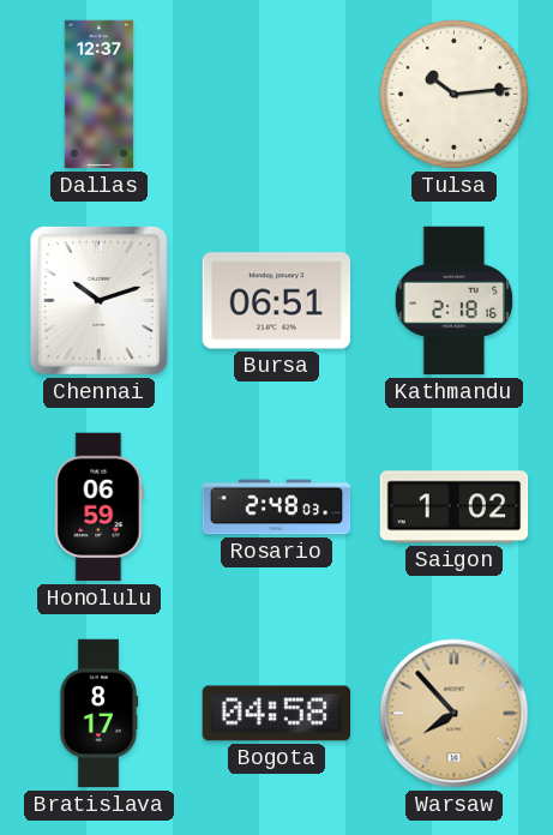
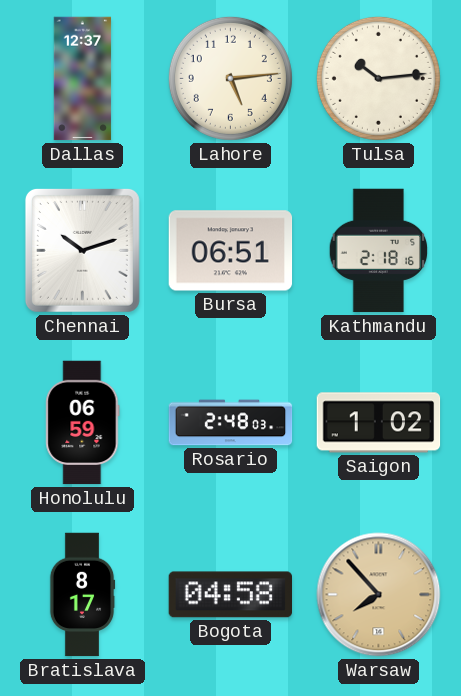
Lahore: none -> 5:14 (230, 78)
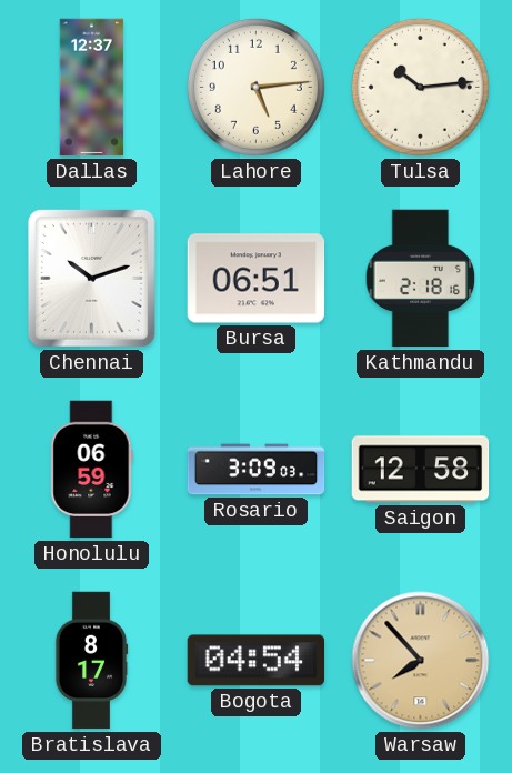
Rosario: 2:48 -> 3:09 (257, 470)
Saigon: 1:02 -> 12:58 (421, 470)
Bogota: 04:58 -> 04:54 (255, 661)
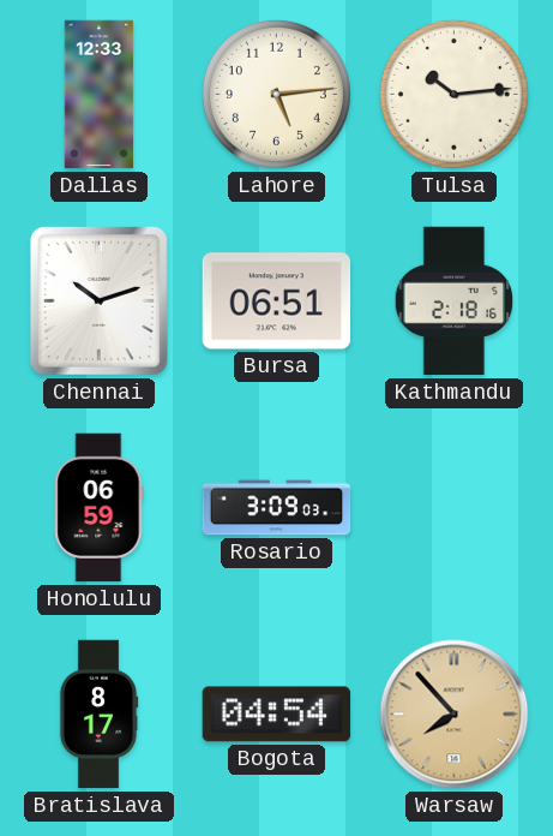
Dallas: 12:37 -> 12:33 (100, 95)
Saigon: 12:58 -> none (421, 470)
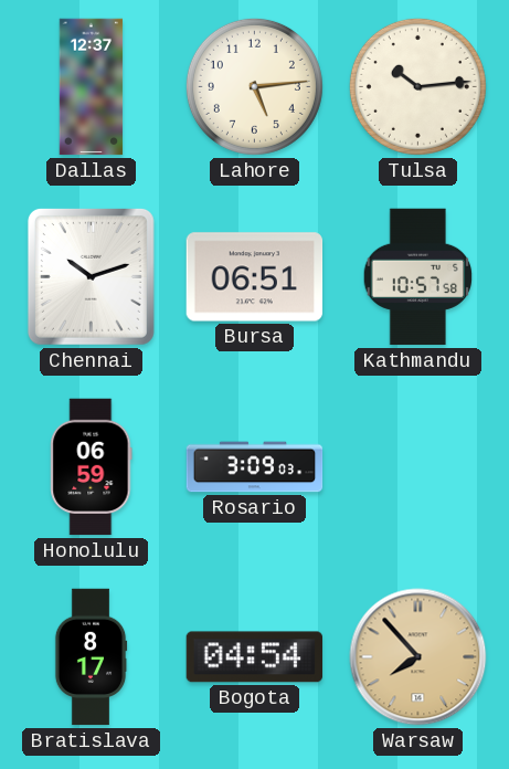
Dallas: 12:33 -> 12:37 (92, 87)
Kathmandu: 2:18 -> 10:57 (418, 277)
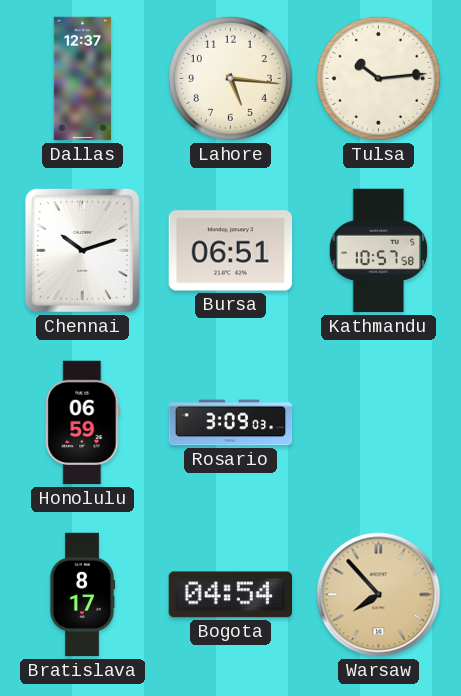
Lahore: 5:14 -> 5:16 (230, 78)
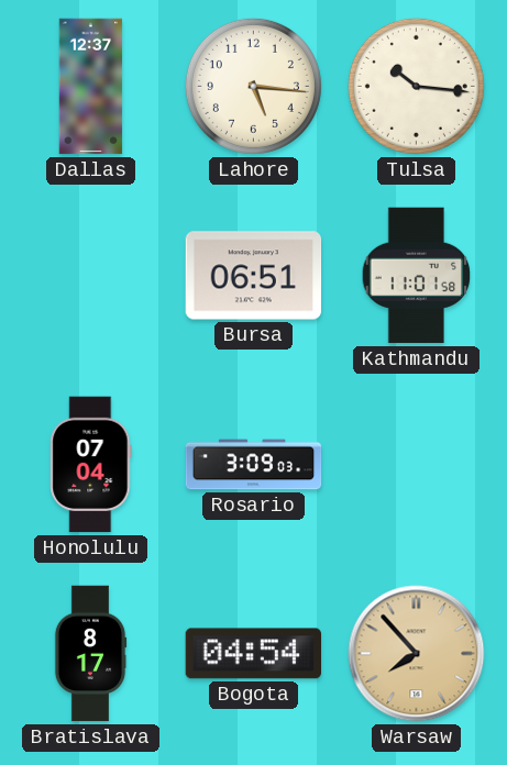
Tulsa: 10:14 -> 10:16 (416, 86)
Chennai: 10:12 -> none (82, 250)
Kathmandu: 10:57 -> 11:01 (417, 276)
Honolulu: 06:59 -> 07:04 (91, 465)
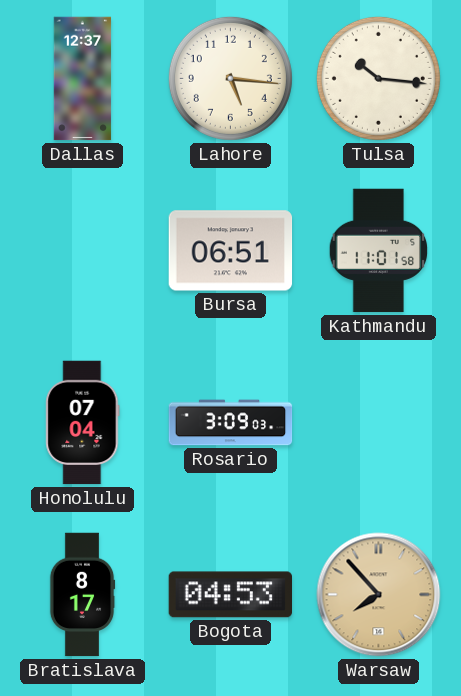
Bogota: 04:54 -> 04:53 (230, 595)
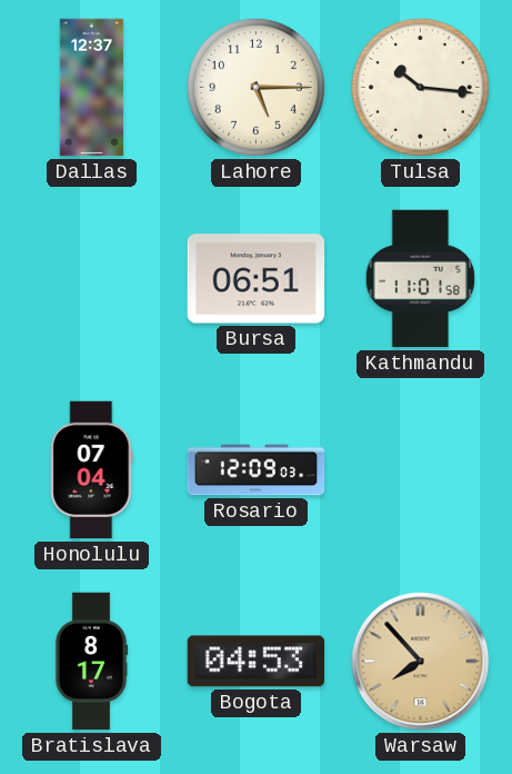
Lahore: 5:16 -> 5:15 (255, 87)
Rosario: 3:09 -> 12:09 (257, 470)
